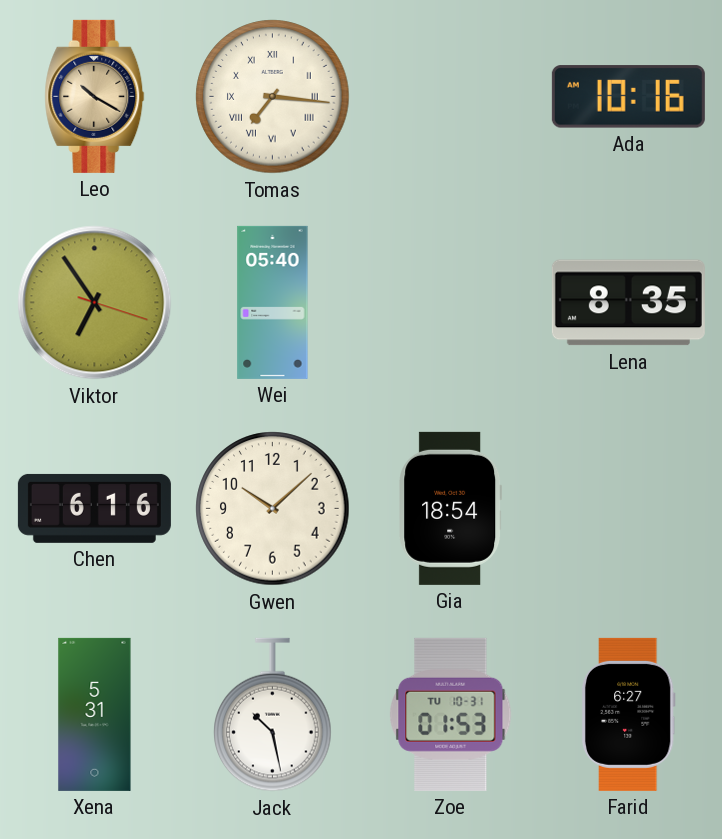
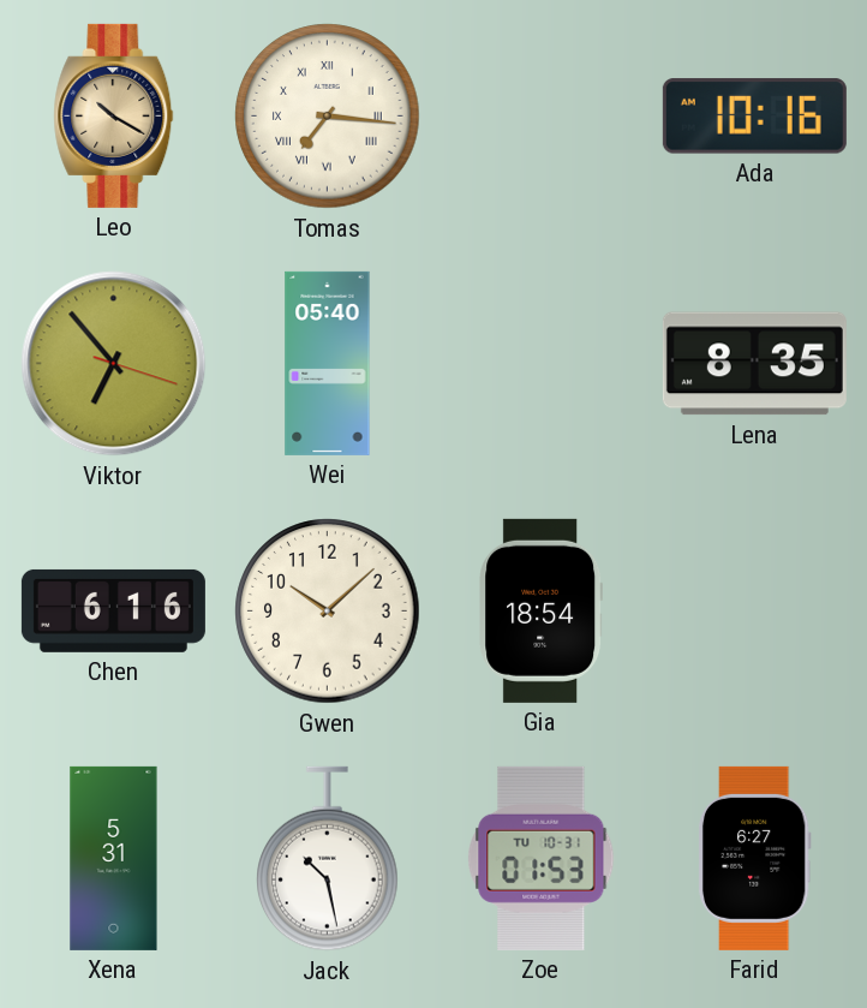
Viktor: 6:54 -> 6:53 (114, 364)
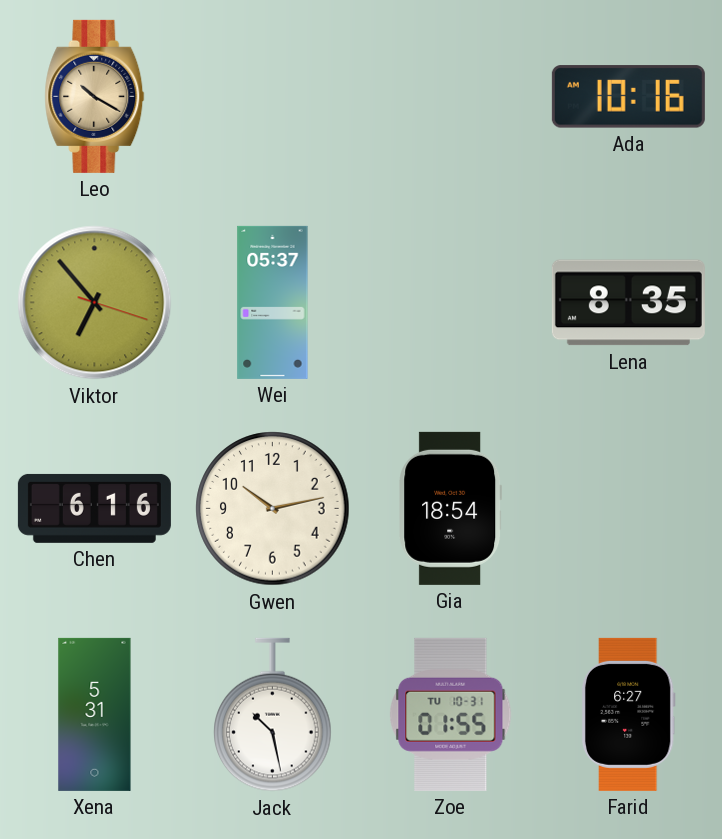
Tomas: 7:16 -> none (328, 117)
Wei: 05:40 -> 05:37 (273, 302)
Gwen: 10:08 -> 10:13 (273, 509)
Zoe: 01:53 -> 01:55 (451, 714)
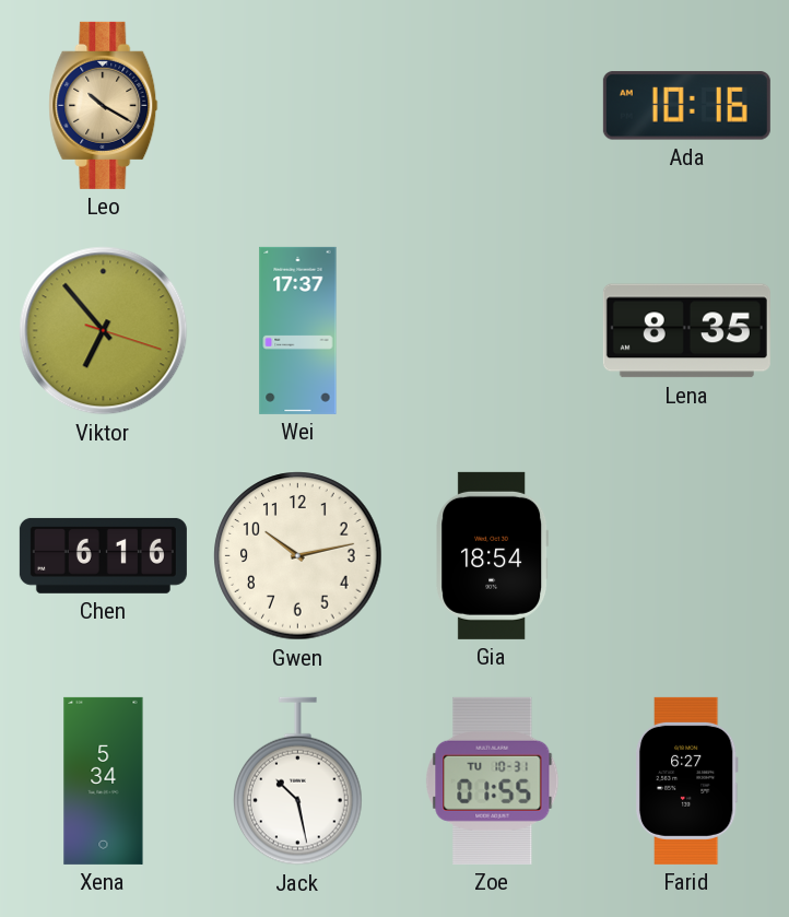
Wei: 05:37 -> 17:37 (298, 330)
Xena: 5:31 -> 5:34 (104, 780)
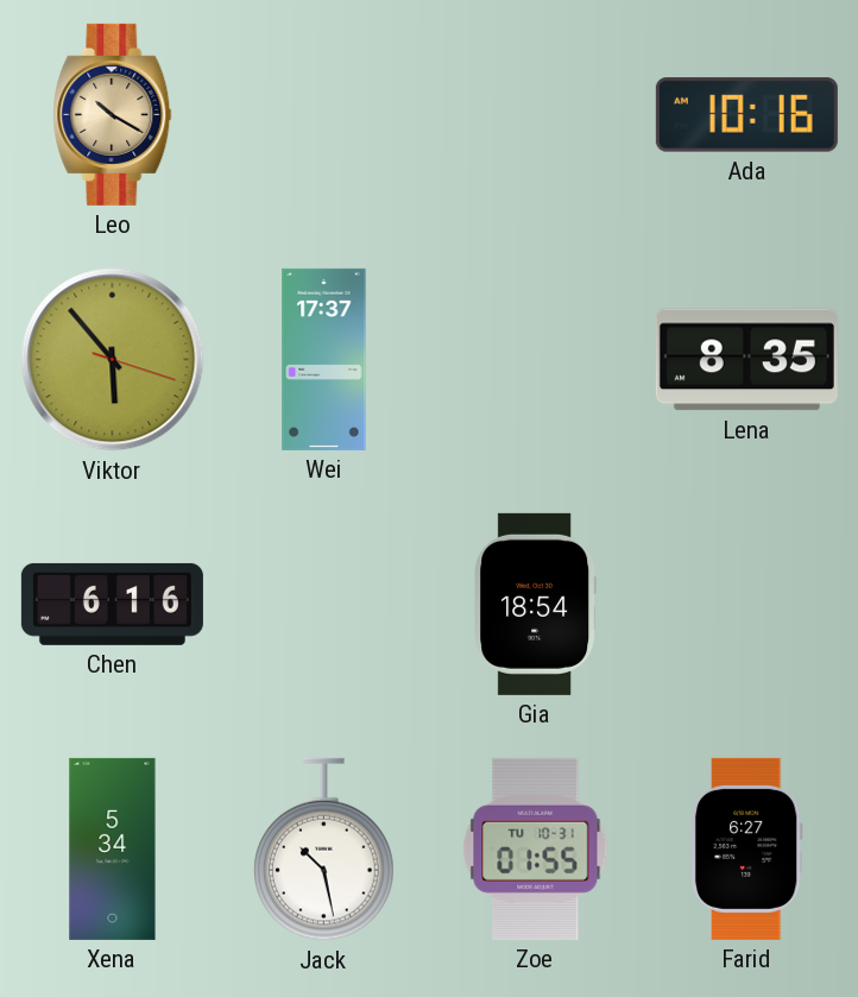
Viktor: 6:53 -> 5:53 (113, 360)
Gwen: 10:13 -> none (298, 556)
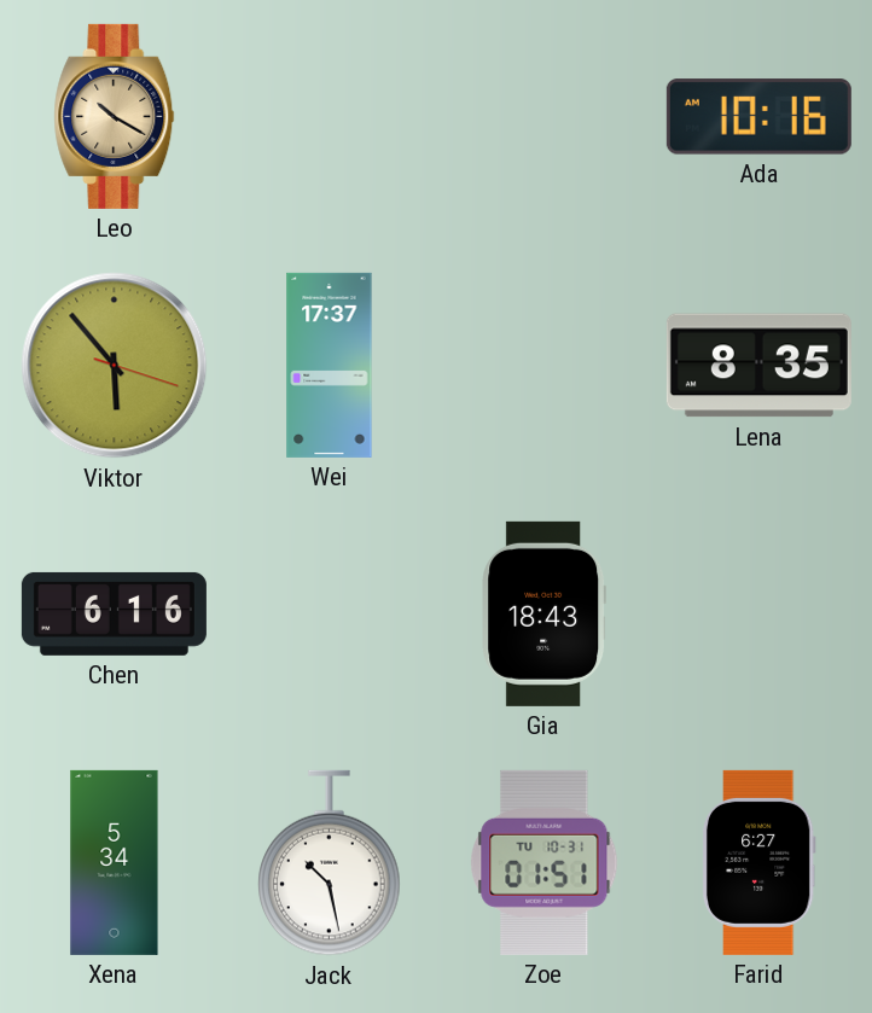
Gia: 18:54 -> 18:43 (545, 613)
Zoe: 01:55 -> 01:51 (545, 862)
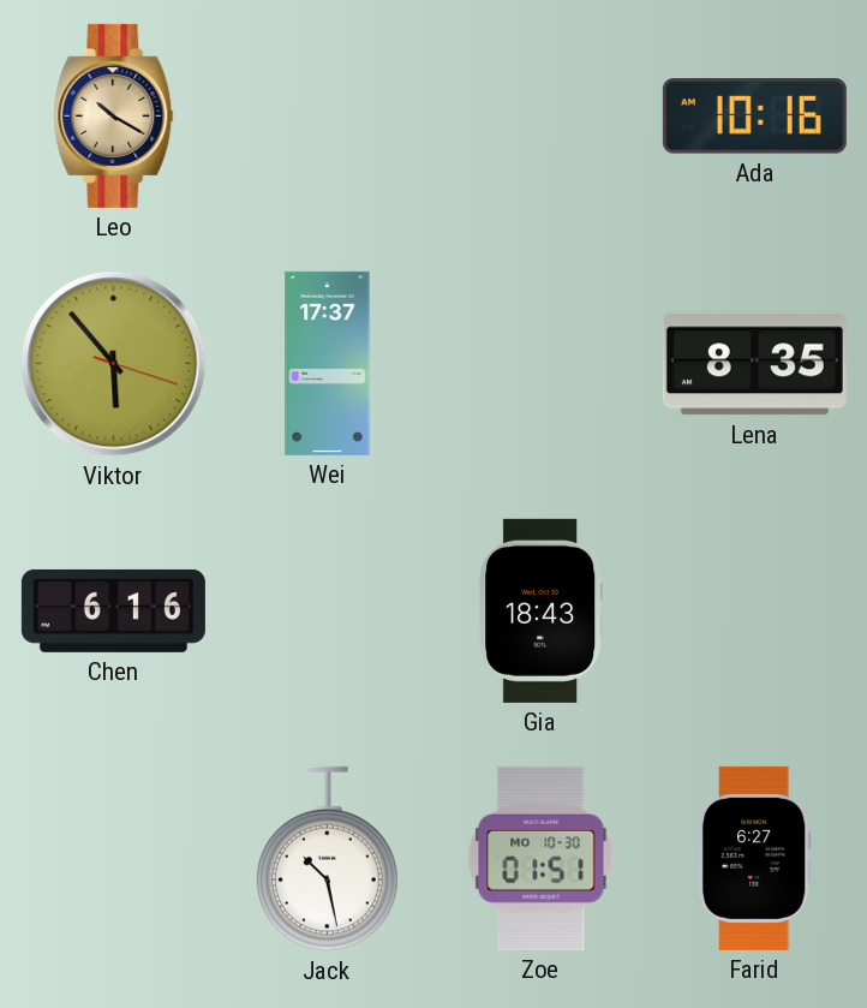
Xena: 5:34 -> none (115, 862)
Zoe date: TU 10-31 -> MO 10-30 (542, 858)
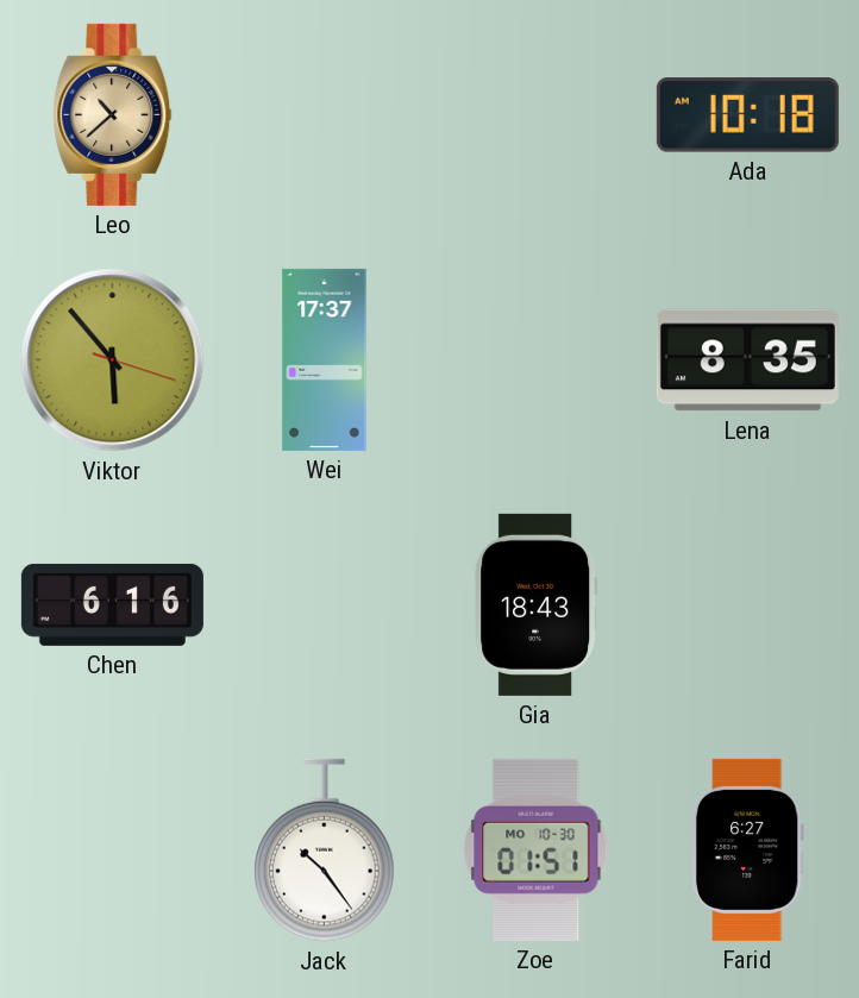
Leo: 10:20 -> 10:38 (113, 114)
Ada: 10:16 -> 10:18 (747, 115)
Jack: 10:28 -> 10:24 (325, 851)
